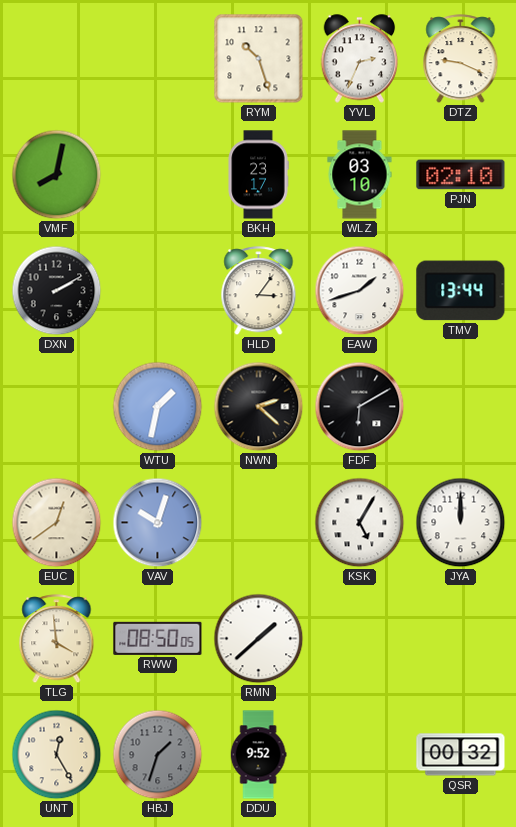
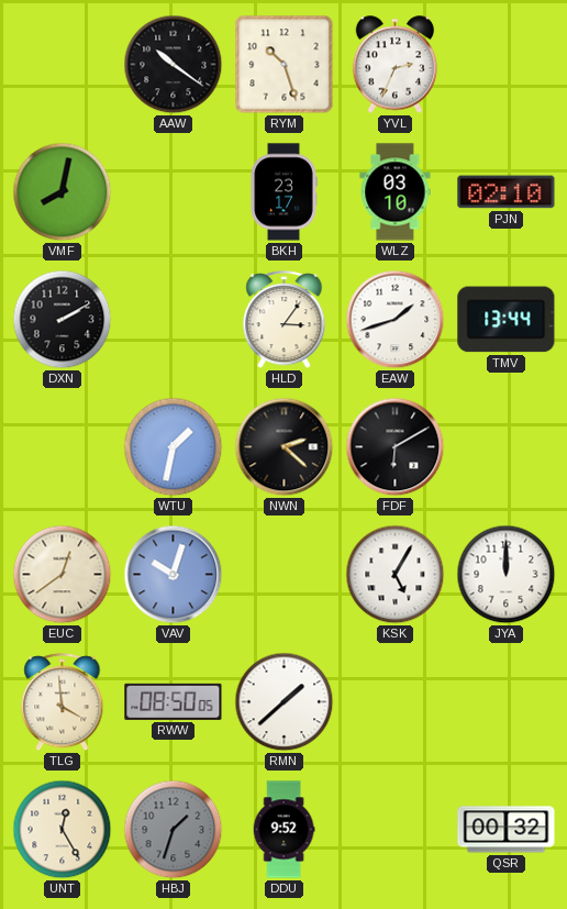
AAW: none -> 10:21 (174, 65)
DTZ: 9:19 -> none (461, 59)
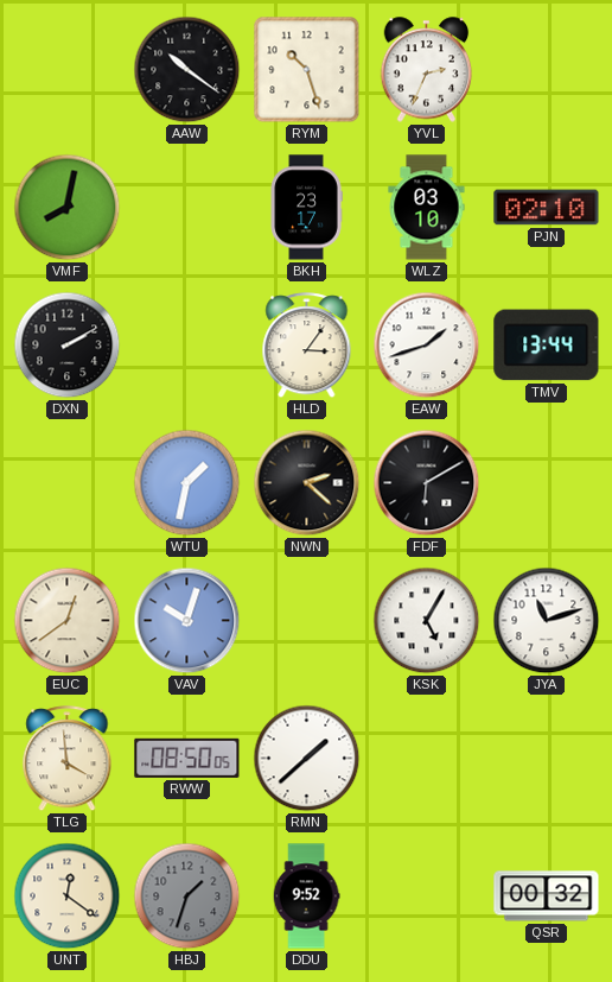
JYA: 12:00 -> 11:12 (547, 621)
UNT: 12:25 -> 12:21 (68, 897)
